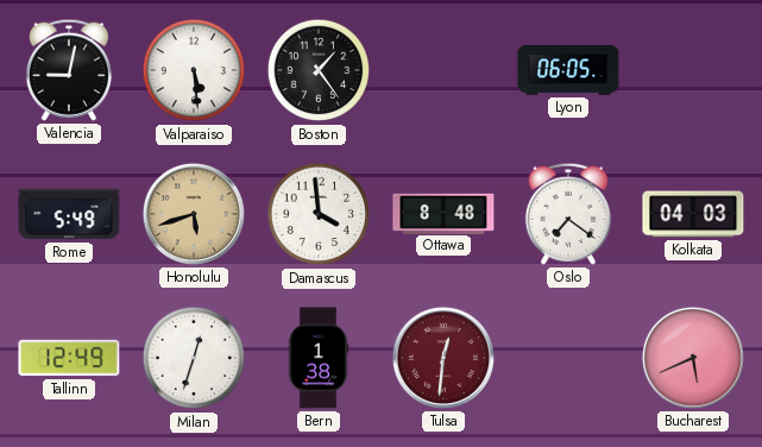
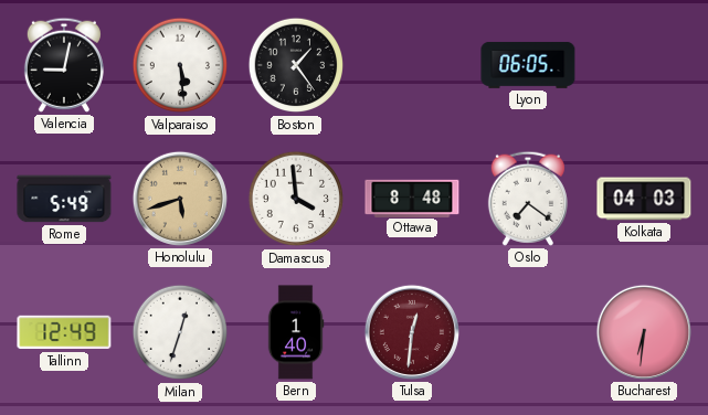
Bern: 1:38 -> 1:40 (296, 332)
Bucharest: 5:41 -> 6:31 (644, 332)
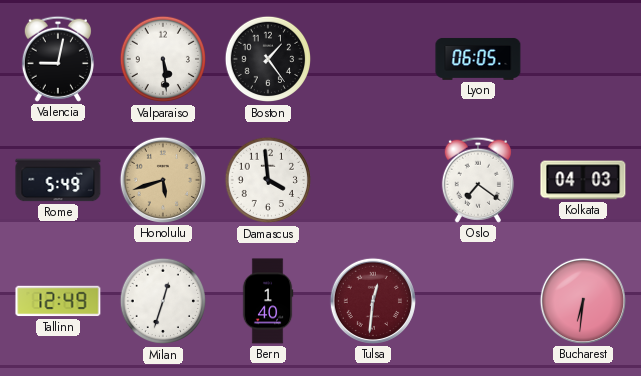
Ottawa: 8:48 -> none (412, 198)
